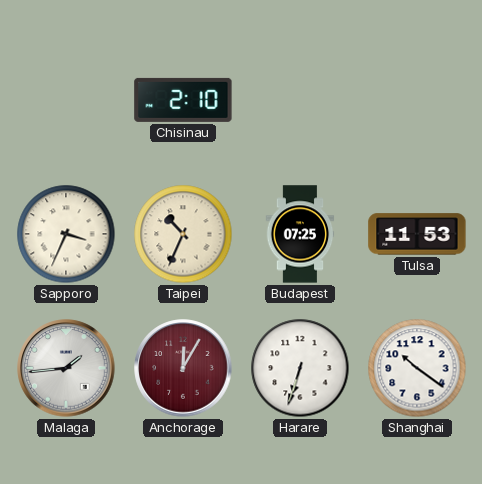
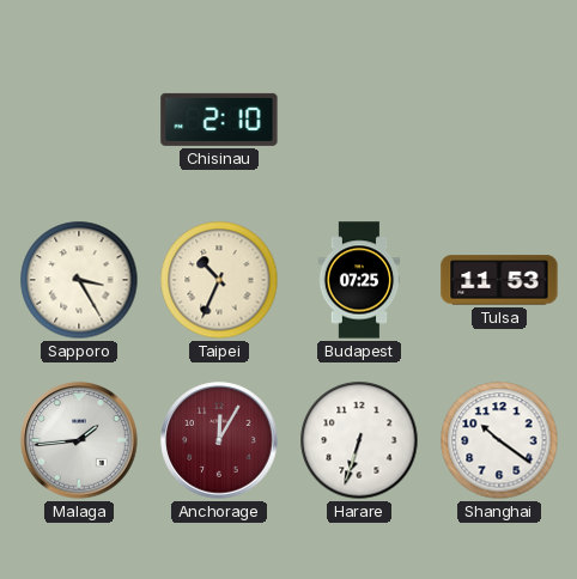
Sapporo: 3:34 -> 3:25 (79, 280)
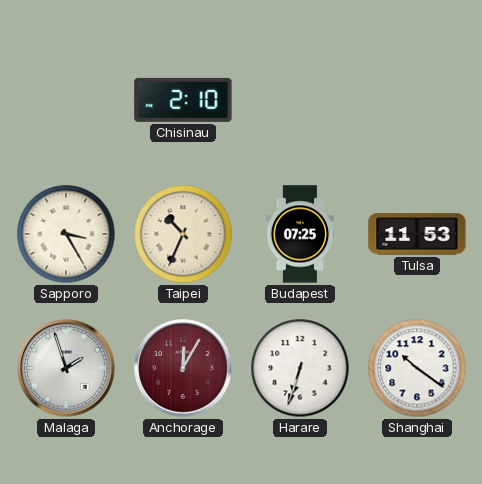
Malaga: 1:44 -> 1:57 (66, 368)
